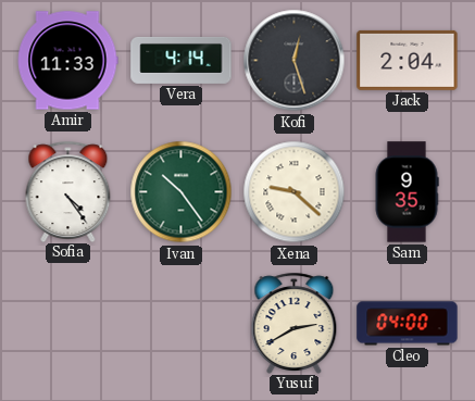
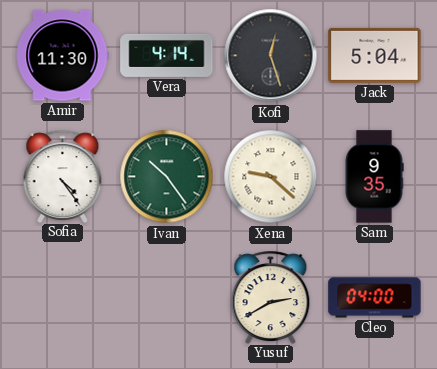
Amir: 11:33 -> 11:30 (62, 56)
Jack: 2:04 -> 5:04 (375, 55)
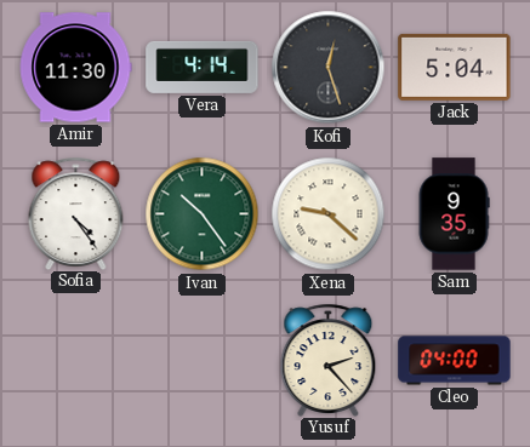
Yusuf: 2:40 -> 2:23 (329, 360)
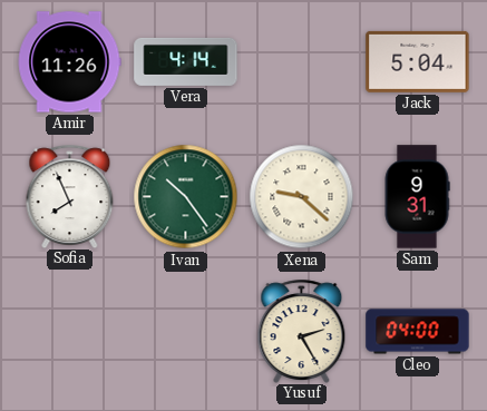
Amir: 11:30 -> 11:26 (69, 62)
Kofi: 12:27 -> none (329, 68)
Sofia: 4:24 -> 7:56 (70, 196)
Sam: 9:35 -> 9:31 (417, 197)
Yusuf: 2:23 -> 2:25 (302, 331)
